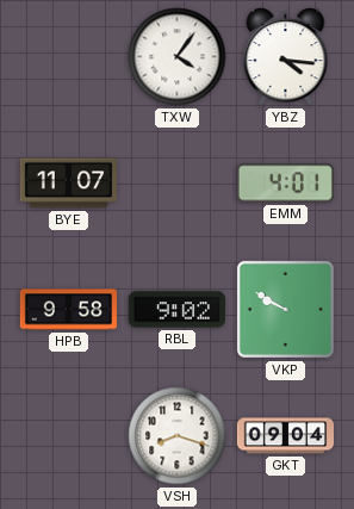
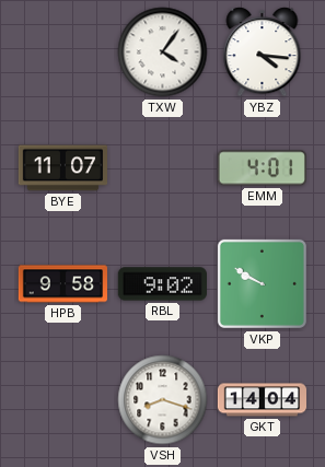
GKT: 09:04 -> 14:04 (263, 400)
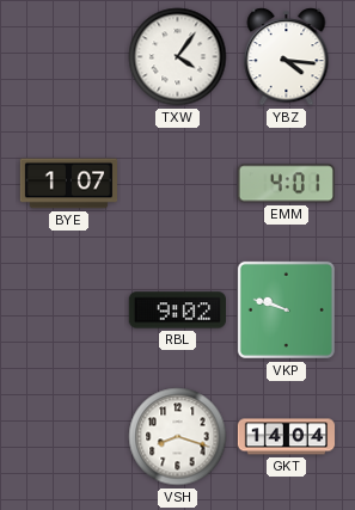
BYE: 11:07 -> 1:07 (68, 184)
HPB: 9:58 -> none (63, 284)
VKP: 9:50 -> 9:48 (286, 309)
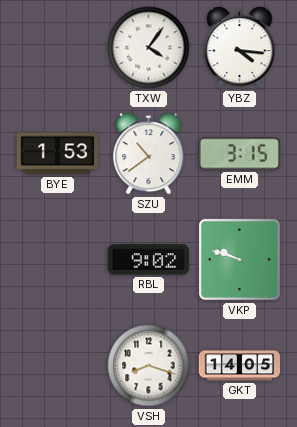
BYE: 1:07 -> 1:53 (57, 154)
SZU: none -> 10:39 (149, 154)
EMM: 4:01 -> 3:15 (239, 154)
GKT: 14:04 -> 14:05 (240, 366)
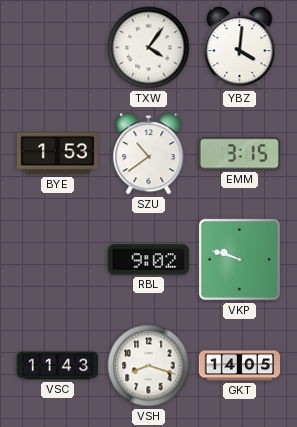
YBZ: 4:16 -> 4:01 (240, 48)
VSC: none -> 11:43 (58, 366)
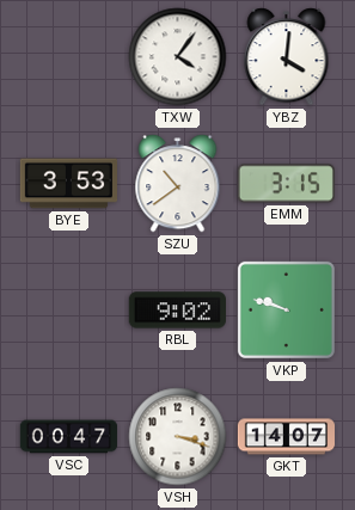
BYE: 1:53 -> 3:53 (68, 184)
VSC: 11:43 -> 00:47 (69, 437)
VSH: 8:18 -> 3:18 (178, 437)
GKT: 14:05 -> 14:07 (287, 437)
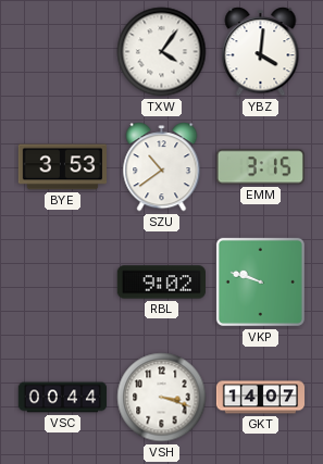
VSC: 00:47 -> 00:44 (63, 398)
